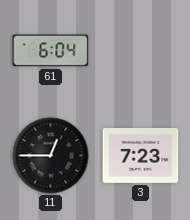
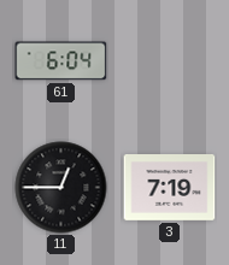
3: 7:23 -> 7:19 (170, 188)
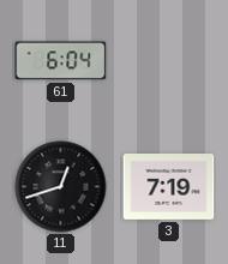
11: 12:45 -> 12:42 (61, 187)
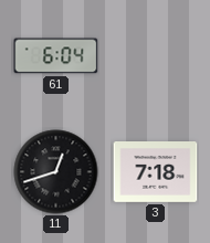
3: 7:19 -> 7:18 (156, 172)
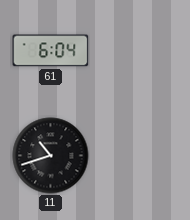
11: 12:42 -> 10:42 (51, 156)
3: 7:18 -> none (156, 172)
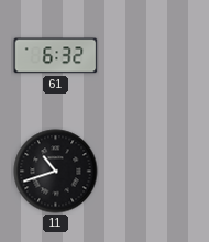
61: 6:04 -> 6:32 (56, 56)
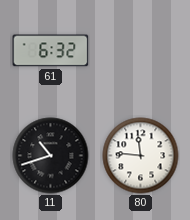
80: none -> 11:46 (141, 156)
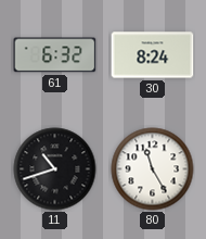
30: none -> 8:24 (153, 55)
80: 11:46 -> 11:25 (153, 169)
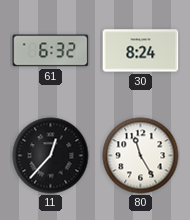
11: 10:42 -> 12:37 (51, 156)
